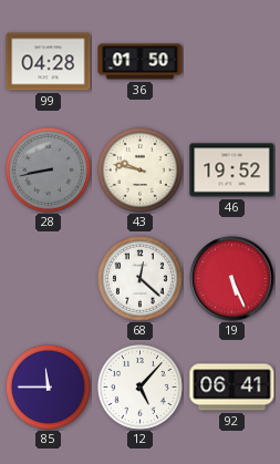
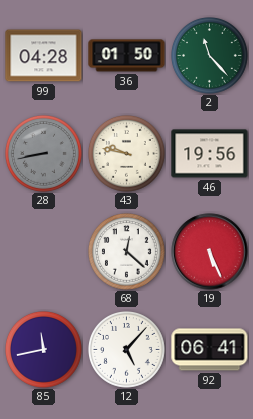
2: none -> 11:23 (210, 56)
46: 19:52 -> 19:56 (210, 154)
85: 11:45 -> 11:43 (44, 350)
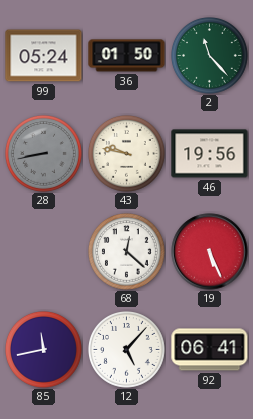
99: 04:28 -> 05:24 (44, 56)
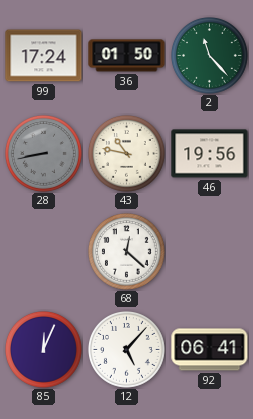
99: 05:24 -> 17:24 (44, 56)
43: 9:47 -> 10:47 (127, 154)
19: 5:26 -> none (210, 252)
85: 11:43 -> 12:04 (44, 350)
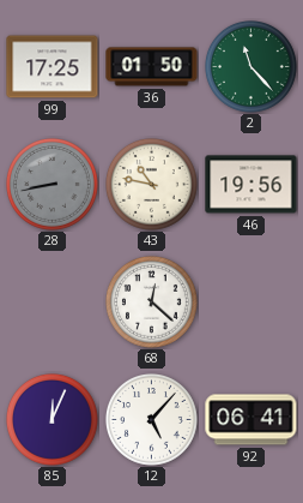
99: 17:24 -> 17:25 (53, 67)
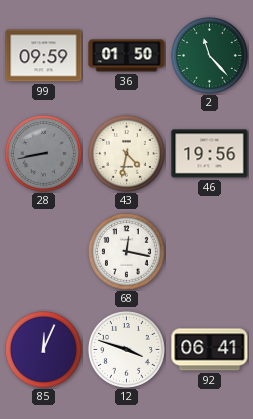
99: 17:25 -> 09:59 (44, 56)
43: 10:47 -> 4:32 (127, 154)
68: 12:22 -> 12:17 (127, 252)
12: 5:07 -> 3:48 (127, 350)
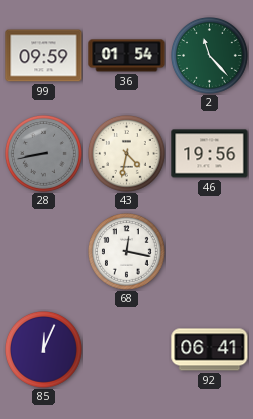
36: 01:50 -> 01:54 (127, 56)
12: 3:48 -> none (127, 350)
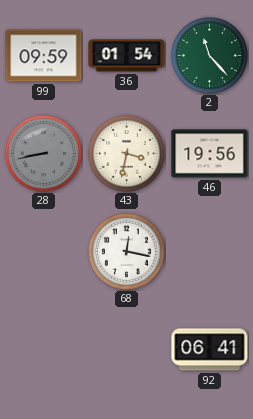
43: 4:32 -> 3:32 (127, 154)
85: 12:04 -> none (44, 350)
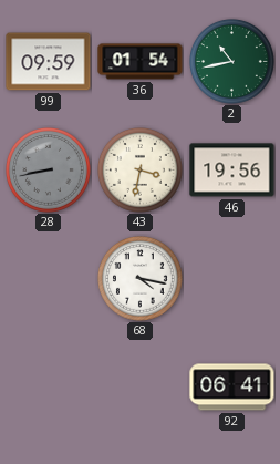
2: 11:23 -> 10:43 (232, 62)
68: 12:17 -> 4:17 (141, 279)
